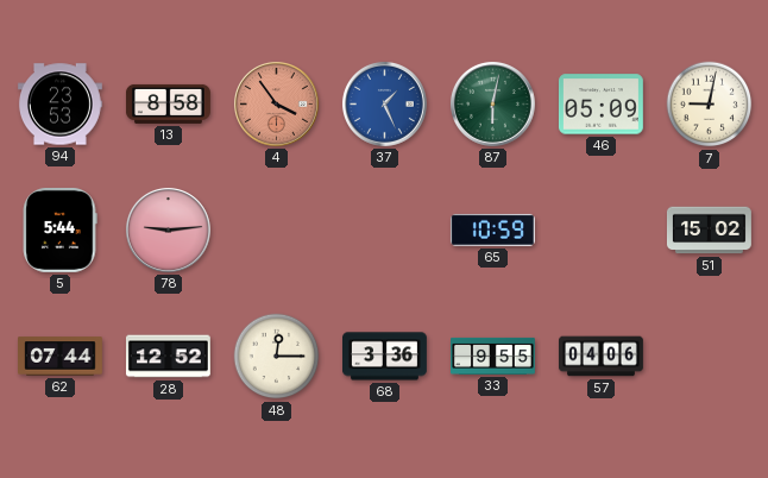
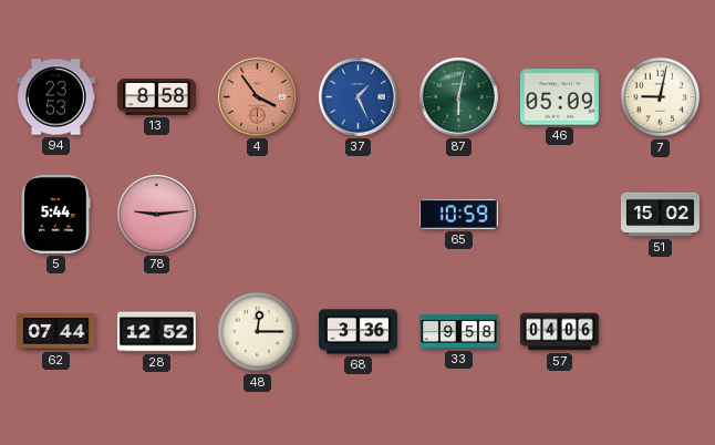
33: 9:55 -> 9:58 (459, 331)
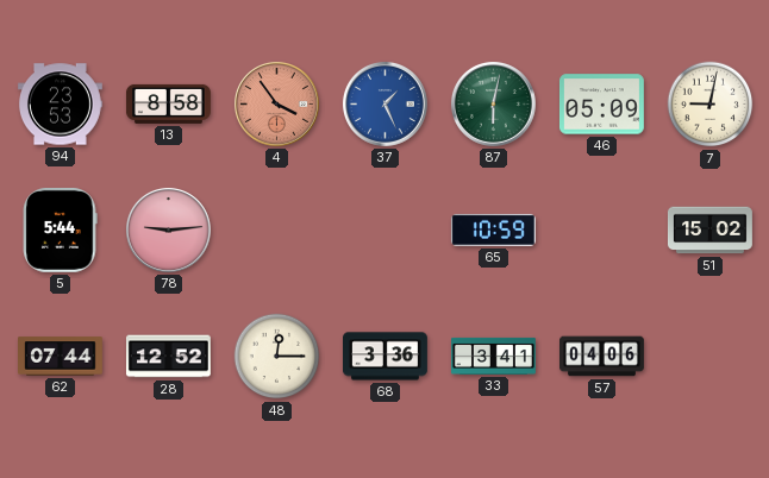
33: 9:58 -> 3:41 (494, 356)
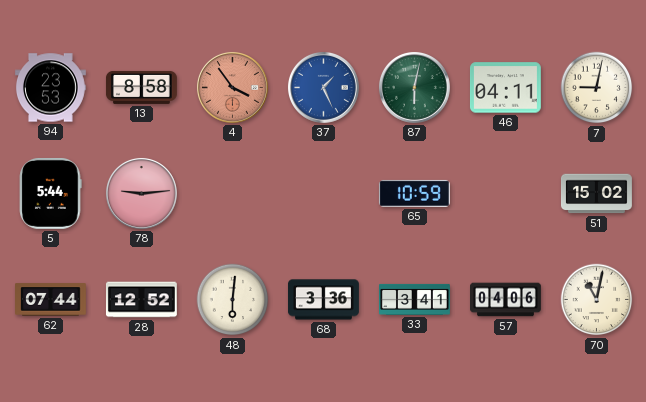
46: 05:09 -> 04:11 (505, 88)
48: 12:15 -> 6:01 (233, 300)
70: none -> 11:02 (597, 300)
